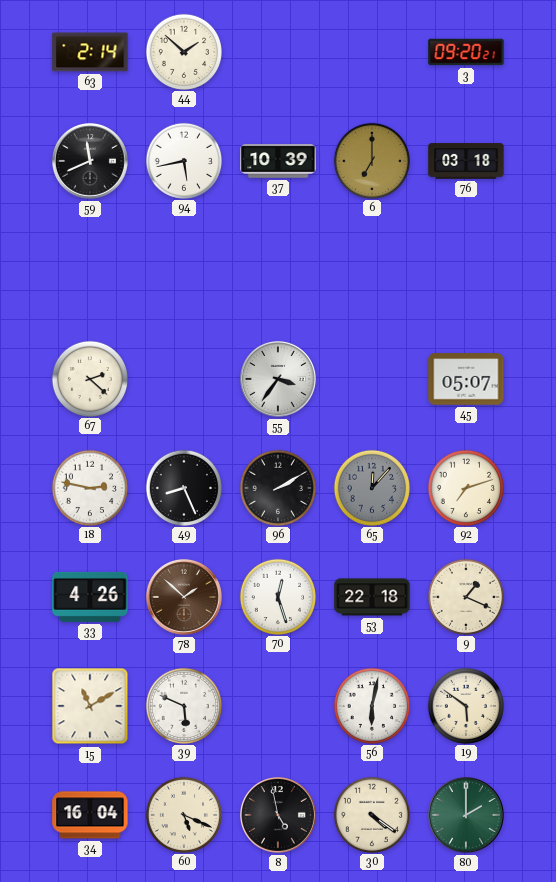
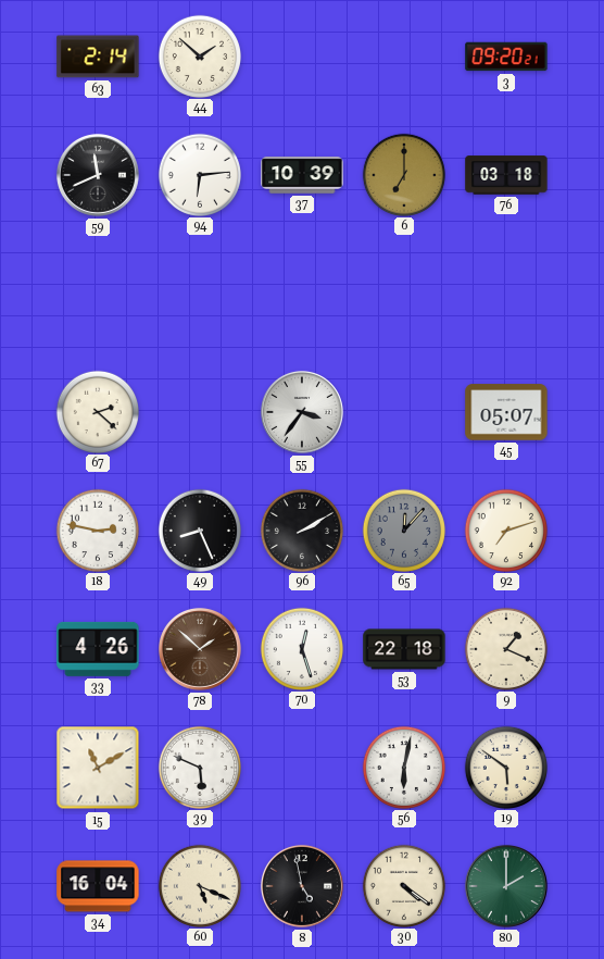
94: 5:43 -> 6:14 (199, 174)
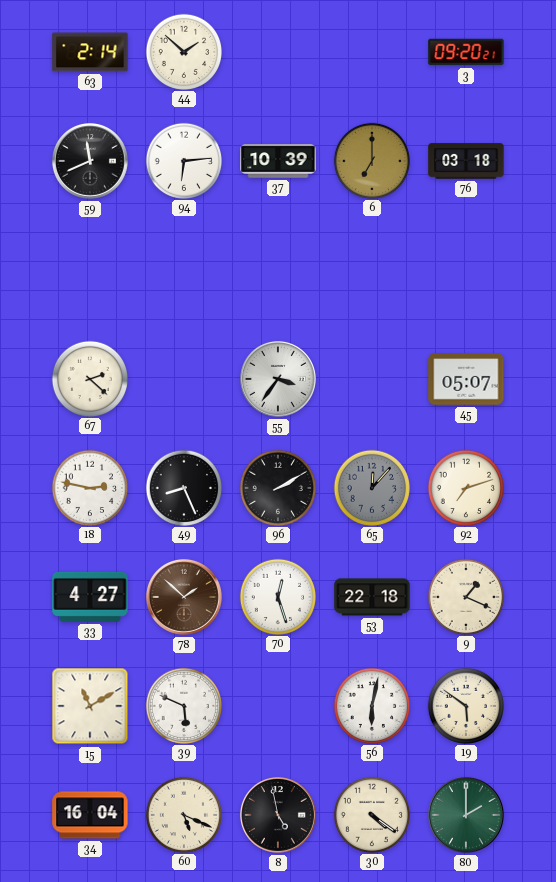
33: 4:26 -> 4:27 (90, 597)
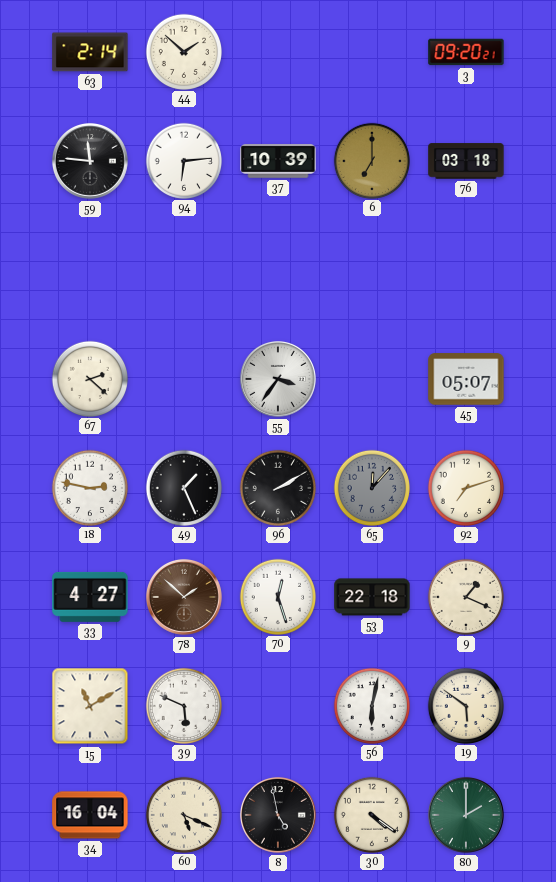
59: 11:41 -> 11:46 (90, 161)
49: 8:26 -> 1:26 (183, 487)
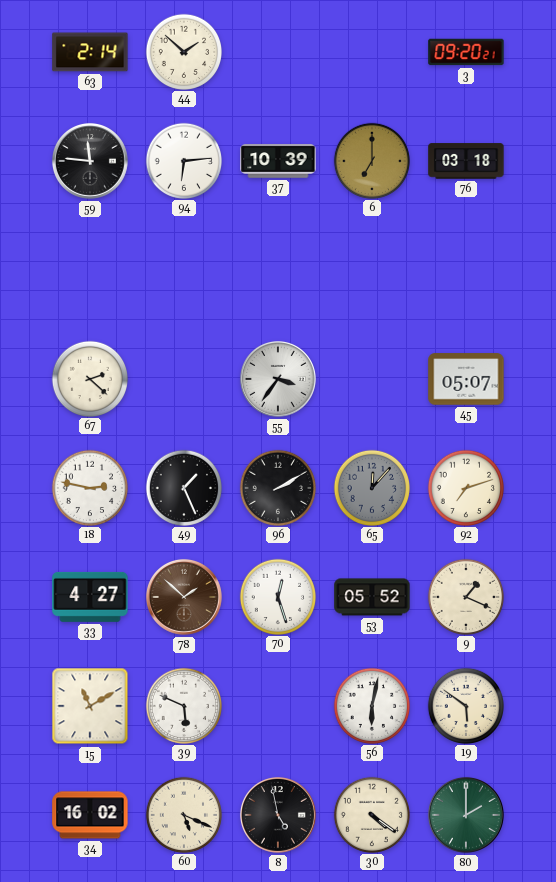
53: 22:18 -> 05:52 (372, 597)
34: 16:04 -> 16:02 (90, 815)
